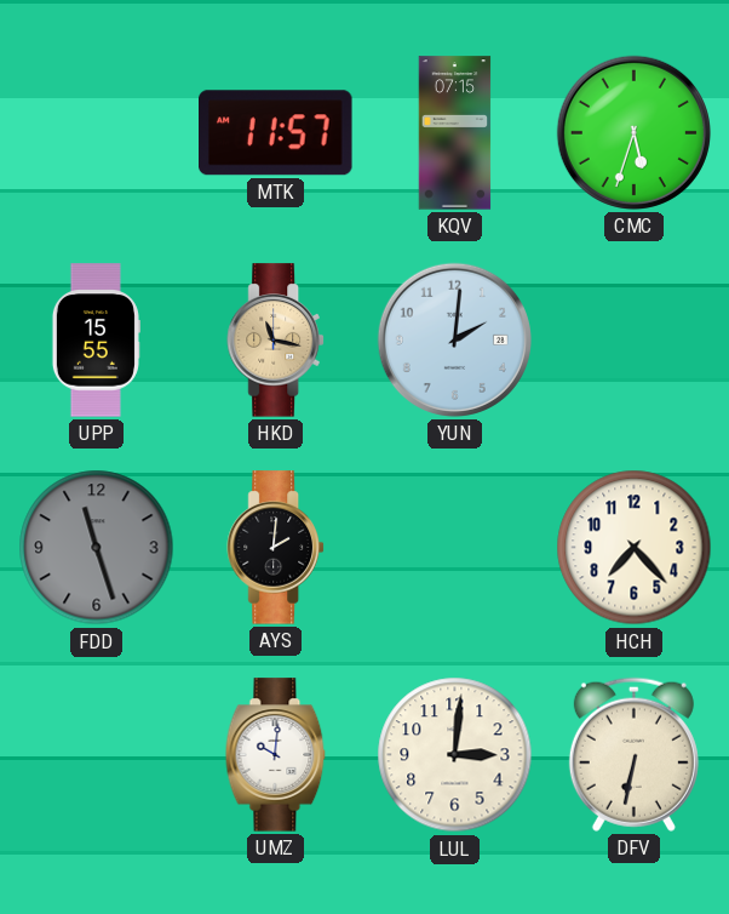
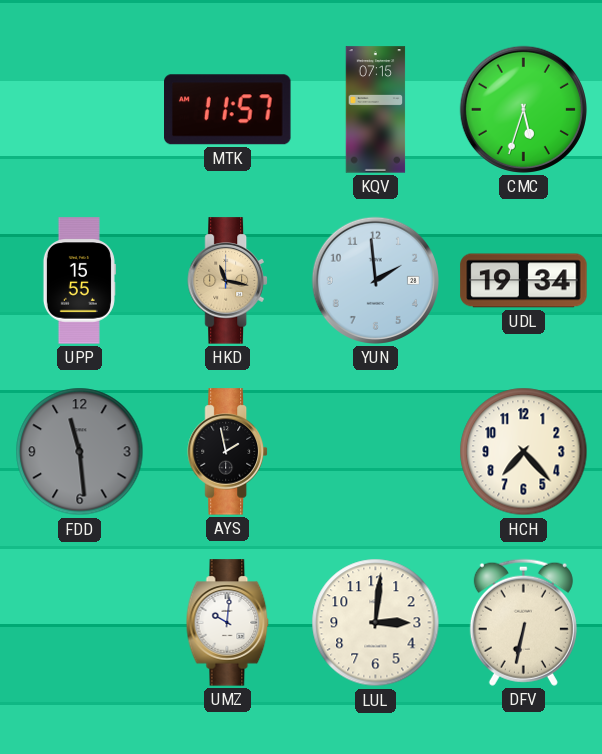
YUN: 2:01 -> 1:59 (375, 280)
UDL: none -> 19:34 (524, 281)
FDD: 11:27 -> 11:29 (80, 452)
AYS: 2:01 -> 1:58 (228, 452)
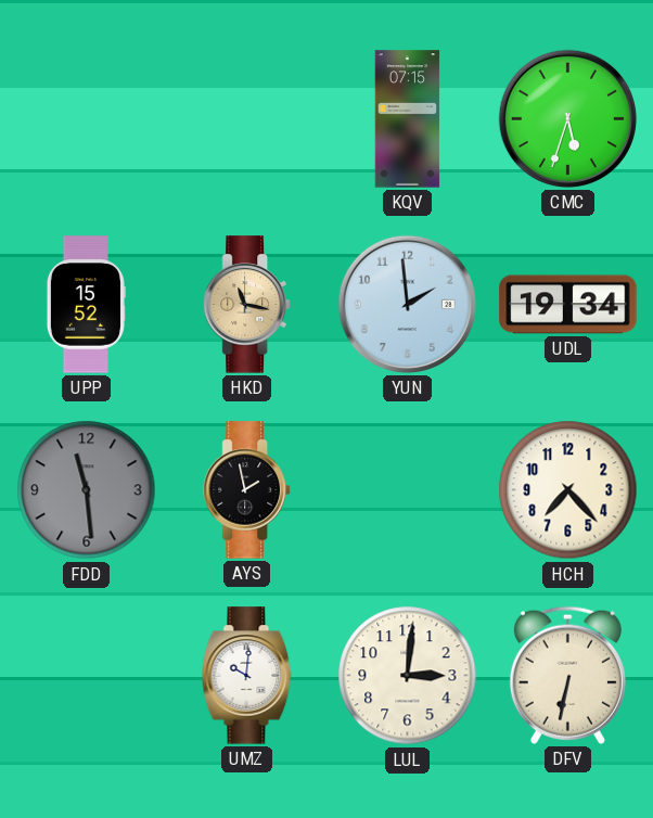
MTK: 11:57 -> none (228, 110)
UPP: 15:55 -> 15:52 (86, 305)
